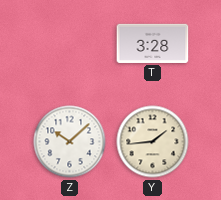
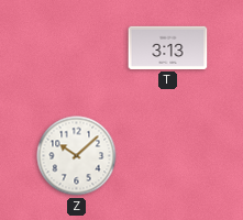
T: 3:28 -> 3:13 (168, 47)
Y: 1:44 -> none (153, 142)
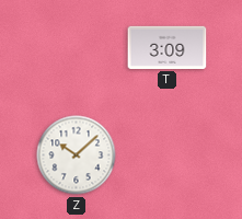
T: 3:13 -> 3:09 (168, 47)
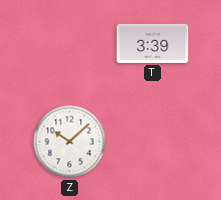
T: 3:09 -> 3:39 (153, 43)
